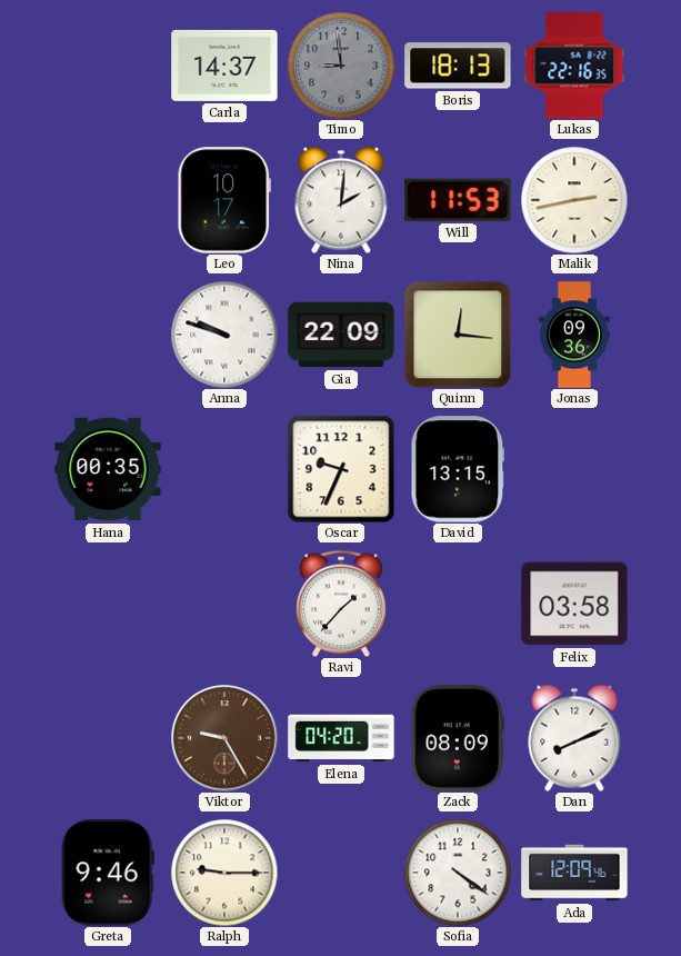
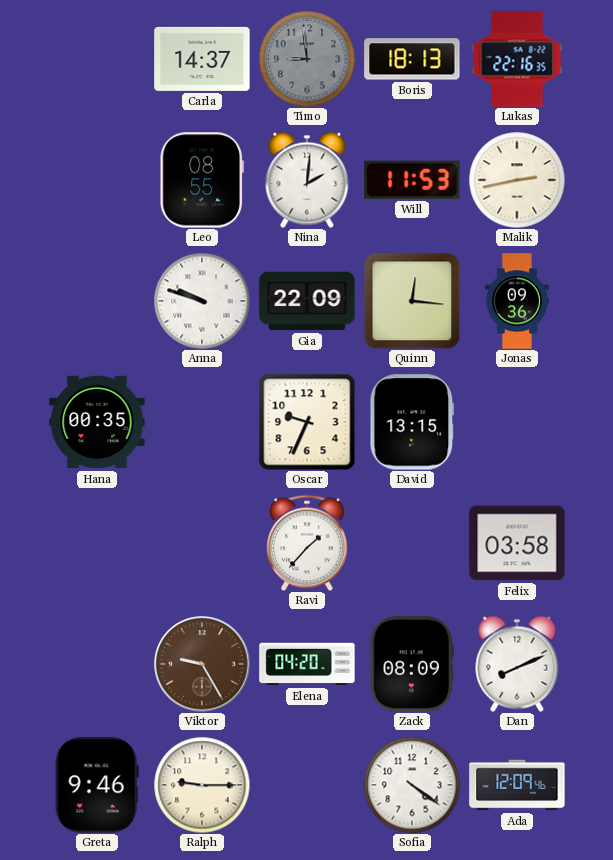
Leo: 10:17 -> 08:55 (202, 180)
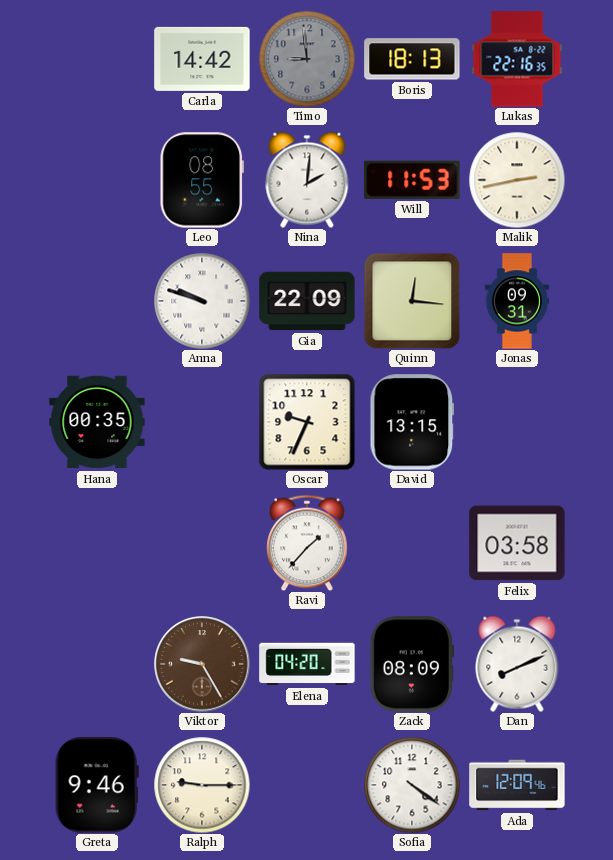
Carla: 14:37 -> 14:42 (202, 59)
Jonas: 09:36 -> 09:31 (517, 301)
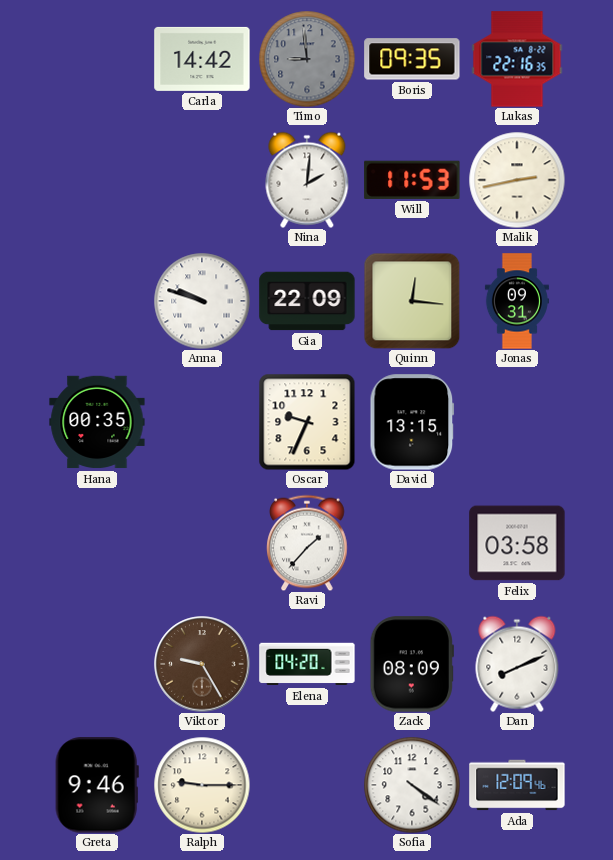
Boris: 18:13 -> 09:35 (412, 59)
Leo: 08:55 -> none (202, 180)
